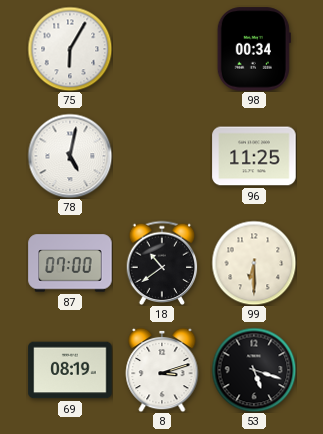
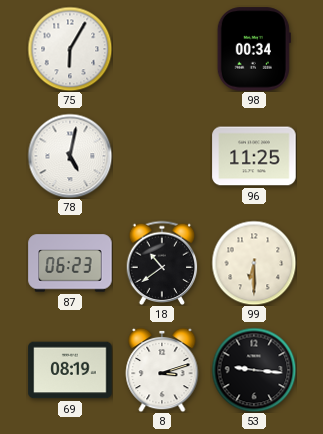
87: 07:00 -> 06:23 (70, 263)
53: 5:18 -> 9:16 (254, 370)
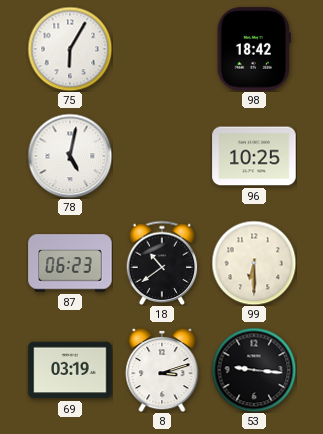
98: 00:34 -> 18:42 (254, 49)
96: 11:25 -> 10:25 (254, 156)
69: 08:19 -> 03:19 (70, 370)
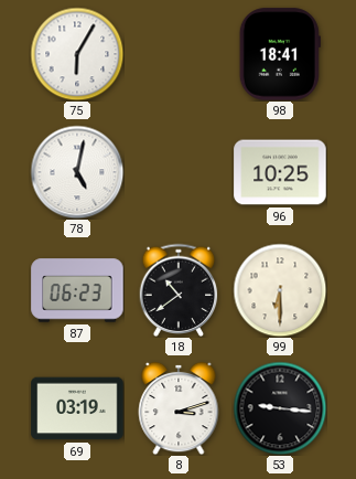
98: 18:42 -> 18:41 (280, 54)
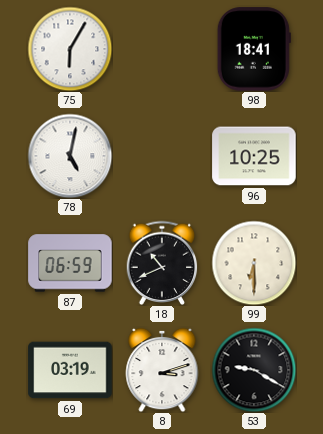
87: 06:23 -> 06:59 (70, 263)
18: 10:39 -> 10:41 (162, 263)
53: 9:16 -> 9:20 (254, 370)
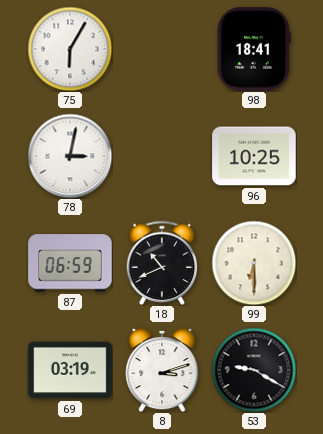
78: 5:02 -> 3:02 (70, 156)
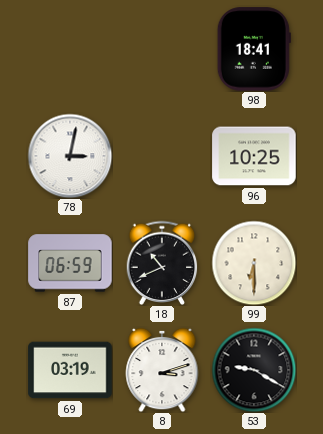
75: 6:05 -> none (70, 49)
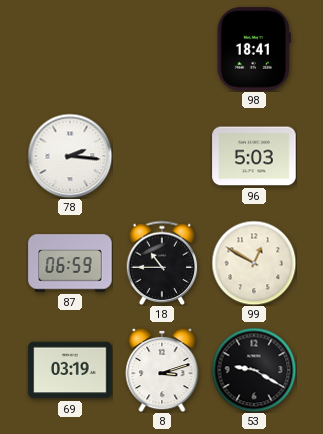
78: 3:02 -> 2:16 (70, 156)
96: 10:25 -> 5:03 (254, 156)
18: 10:41 -> 10:45 (162, 263)
99: 6:30 -> 12:50 (254, 263)
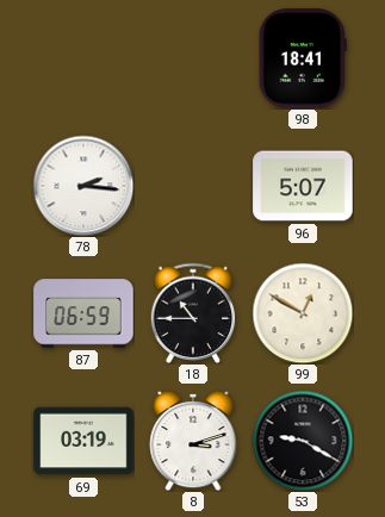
96: 5:03 -> 5:07 (303, 186)
